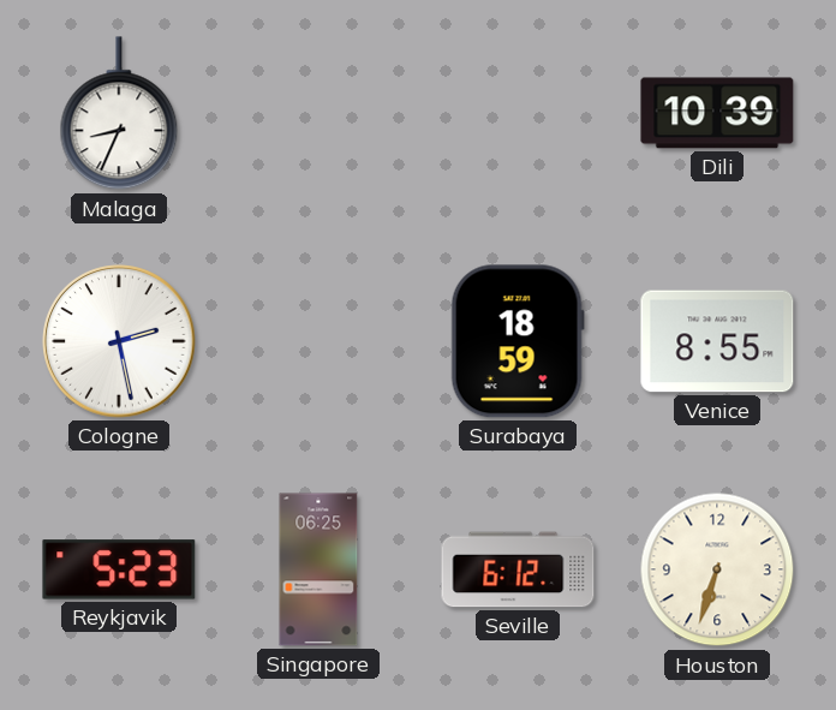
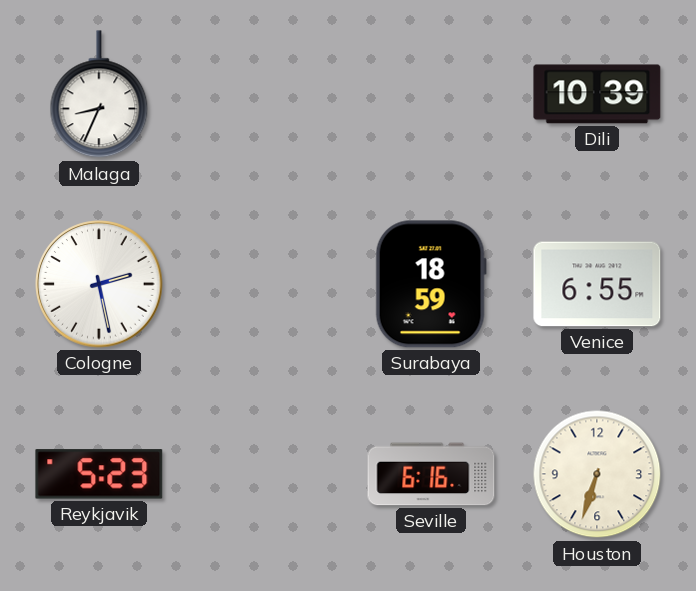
Venice: 8:55 -> 6:55 (597, 284)
Singapore: 06:25 -> none (318, 569)
Seville: 6:12 -> 6:16 (431, 474)
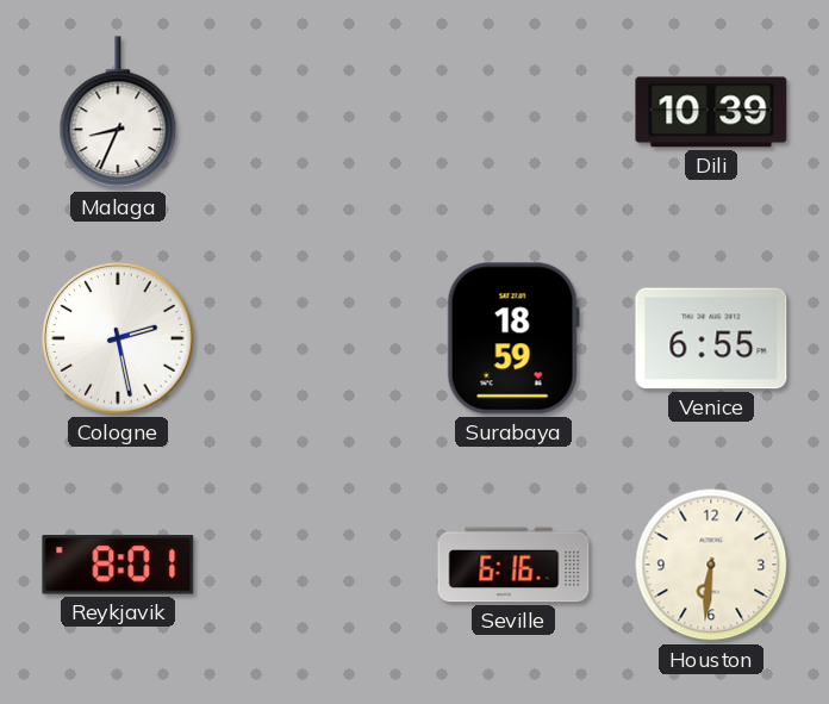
Reykjavik: 5:23 -> 8:01 (118, 565)
Houston: 6:33 -> 6:31 (711, 565)
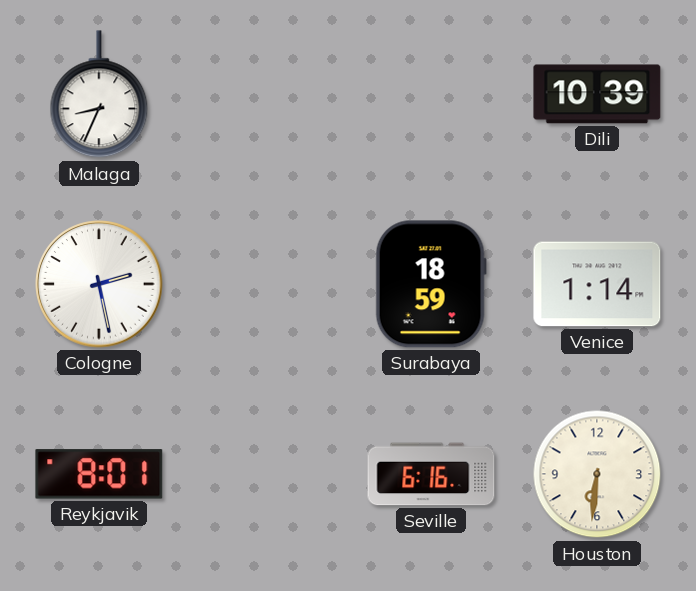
Venice: 6:55 -> 1:14 (597, 284)
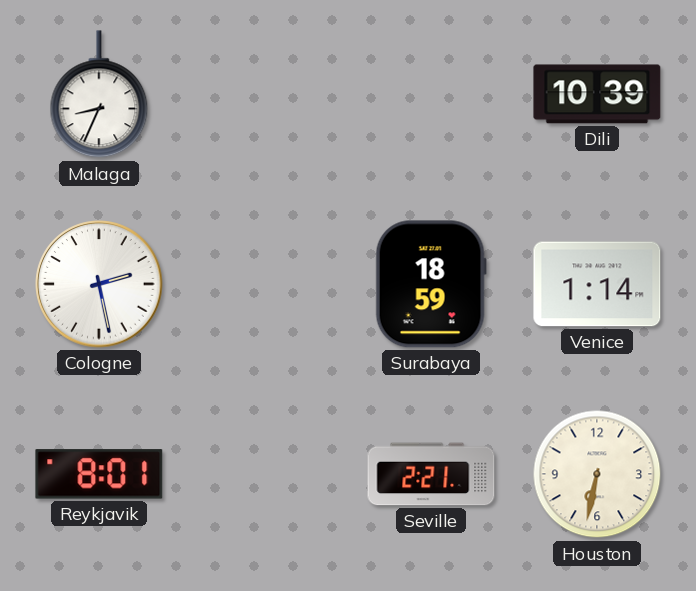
Seville: 6:16 -> 2:21 (431, 474)
Houston: 6:31 -> 6:32 (597, 474)
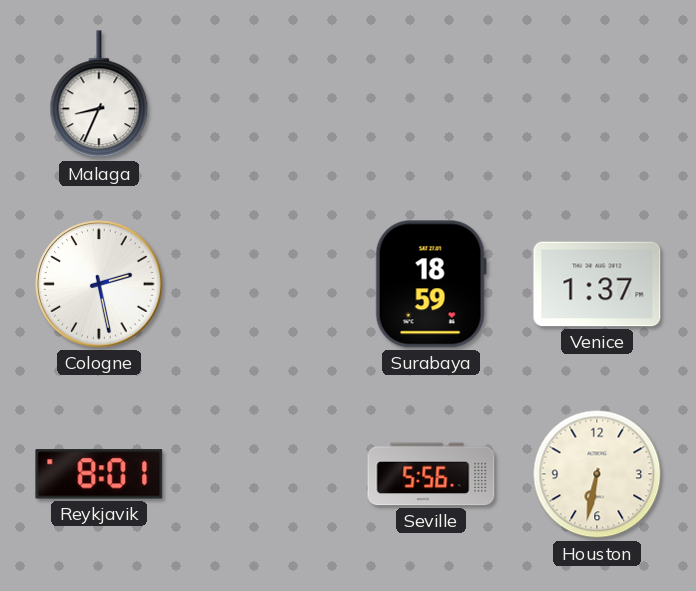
Dili: 10:39 -> none (597, 94)
Venice: 1:14 -> 1:37 (597, 284)
Seville: 2:21 -> 5:56 (431, 474)
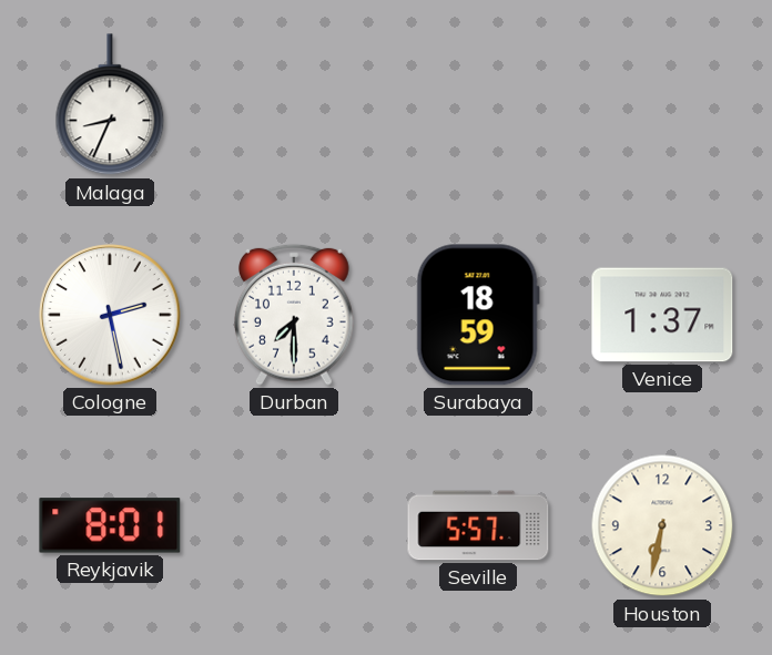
Durban: none -> 7:30 (295, 315)
Seville: 5:56 -> 5:57 (478, 525)
